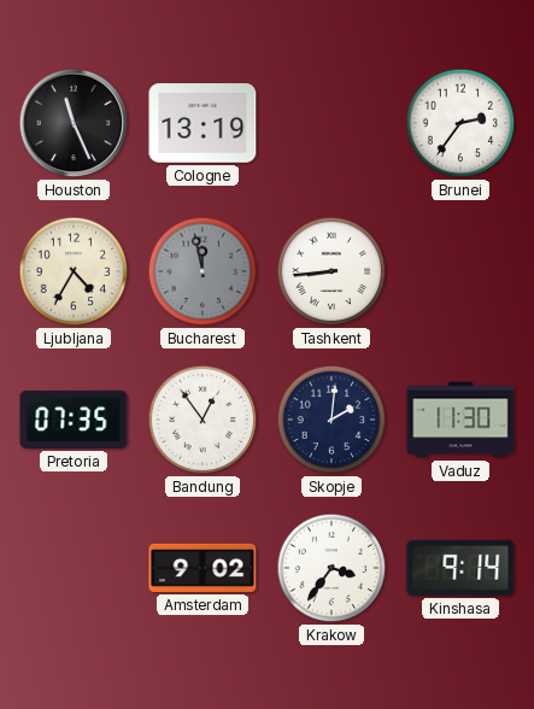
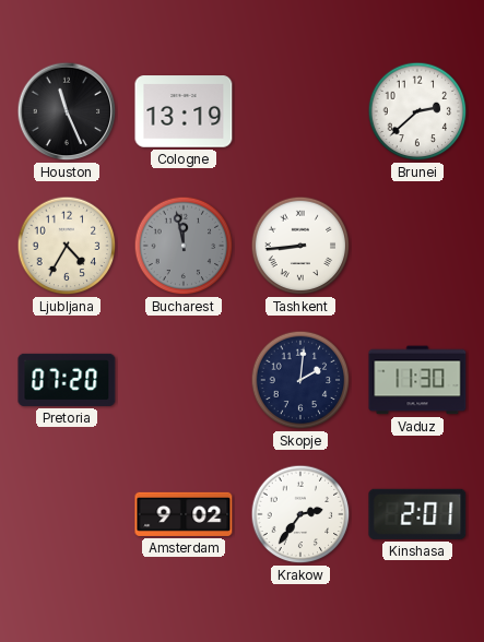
Brunei: 2:36 -> 2:38 (417, 111)
Pretoria: 07:35 -> 07:20 (67, 380)
Bandung: 12:54 -> none (203, 420)
Krakow: 3:36 -> 2:36 (300, 514)
Kinshasa: 9:14 -> 2:01 (417, 514)
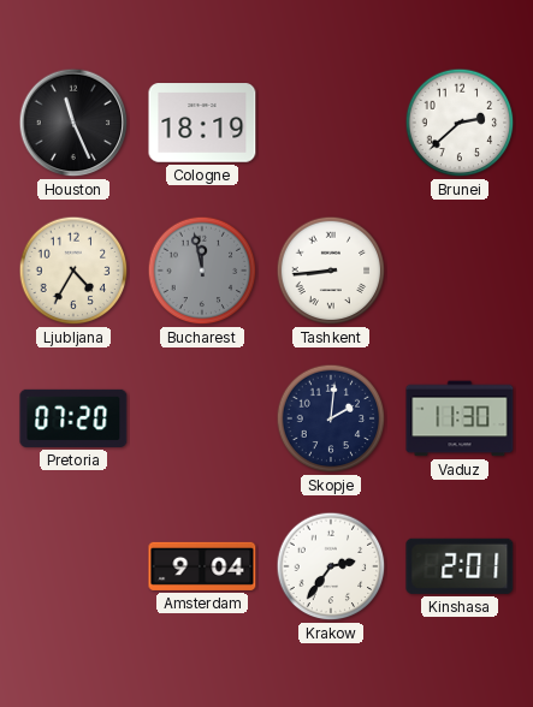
Cologne: 13:19 -> 18:19 (202, 123)
Amsterdam: 9:02 -> 9:04 (202, 566)
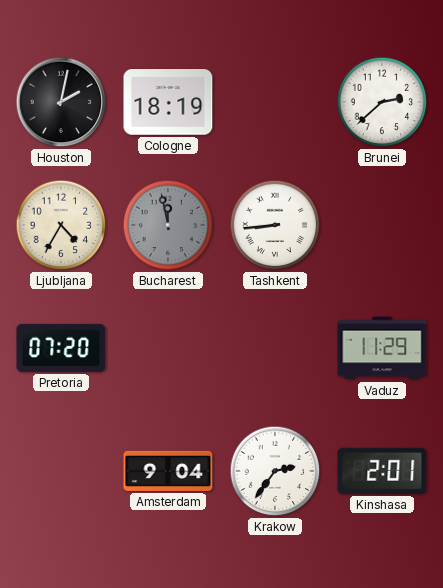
Houston: 11:26 -> 2:02 (61, 102)
Skopje: 2:01 -> none (331, 418)
Vaduz: 11:30 -> 11:29 (382, 348)
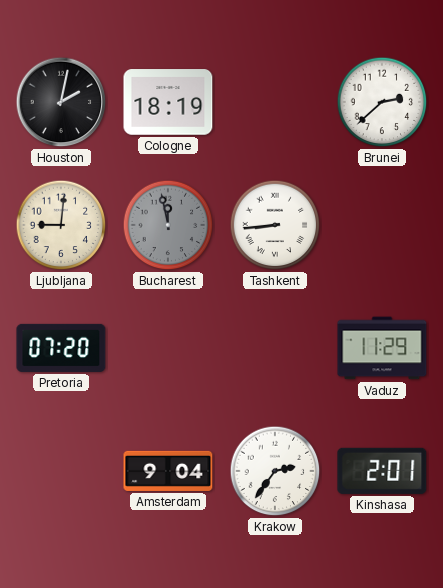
Ljubljana: 4:35 -> 9:01 (61, 225)
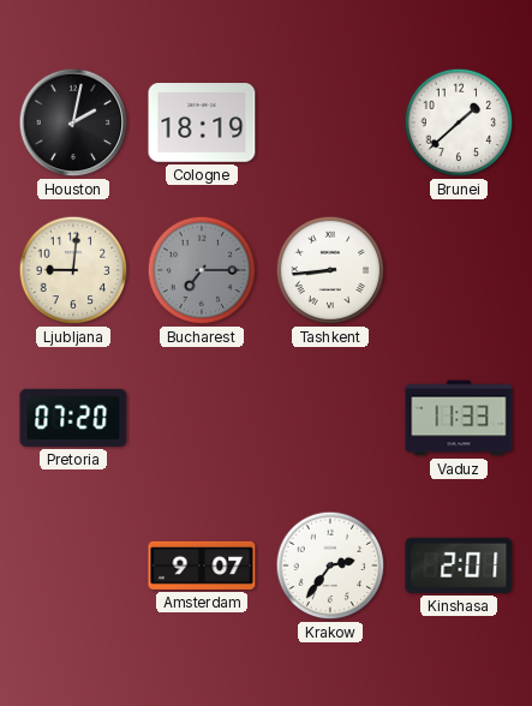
Brunei: 2:38 -> 1:38 (459, 122)
Bucharest: 11:58 -> 7:15 (202, 270)
Vaduz: 11:29 -> 11:33 (459, 418)
Amsterdam: 9:04 -> 9:07 (202, 566)
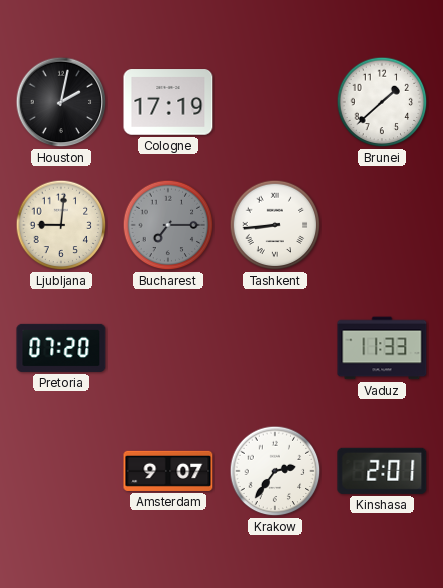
Cologne: 18:19 -> 17:19 (168, 102)
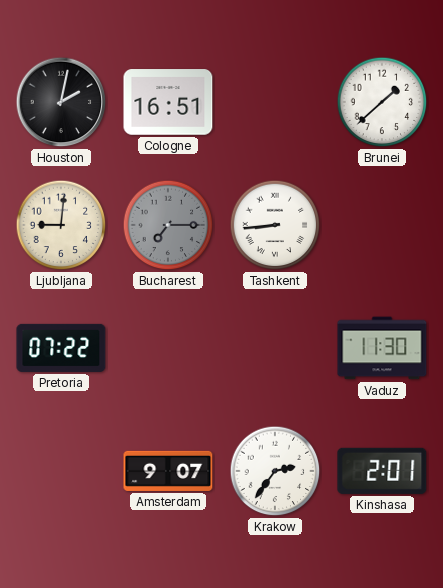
Cologne: 17:19 -> 16:51 (168, 102)
Pretoria: 07:20 -> 07:22 (61, 348)
Vaduz: 11:33 -> 11:30 (382, 348)
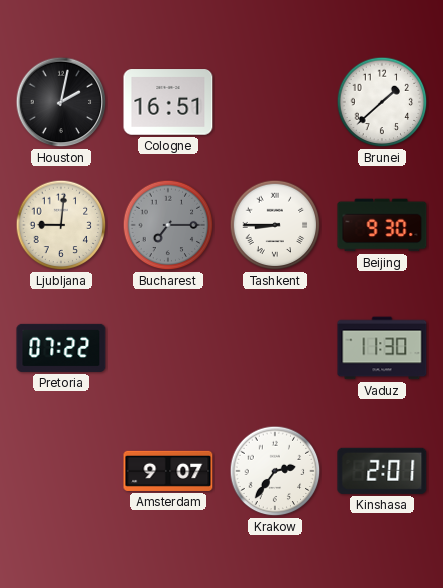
Tashkent: 8:44 -> 8:45 (275, 225)
Beijing: none -> 9:30 (382, 225)
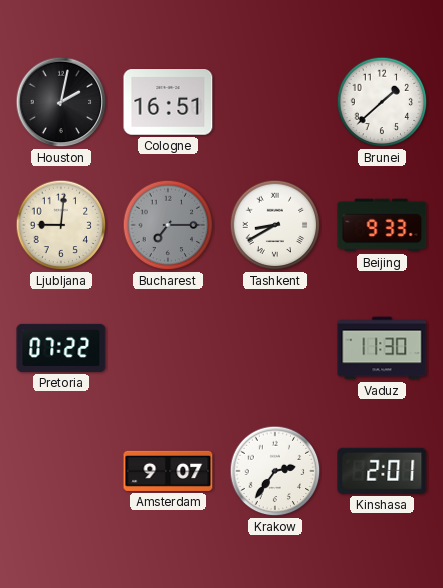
Tashkent: 8:45 -> 8:40 (275, 225)
Beijing: 9:30 -> 9:33 (382, 225)
